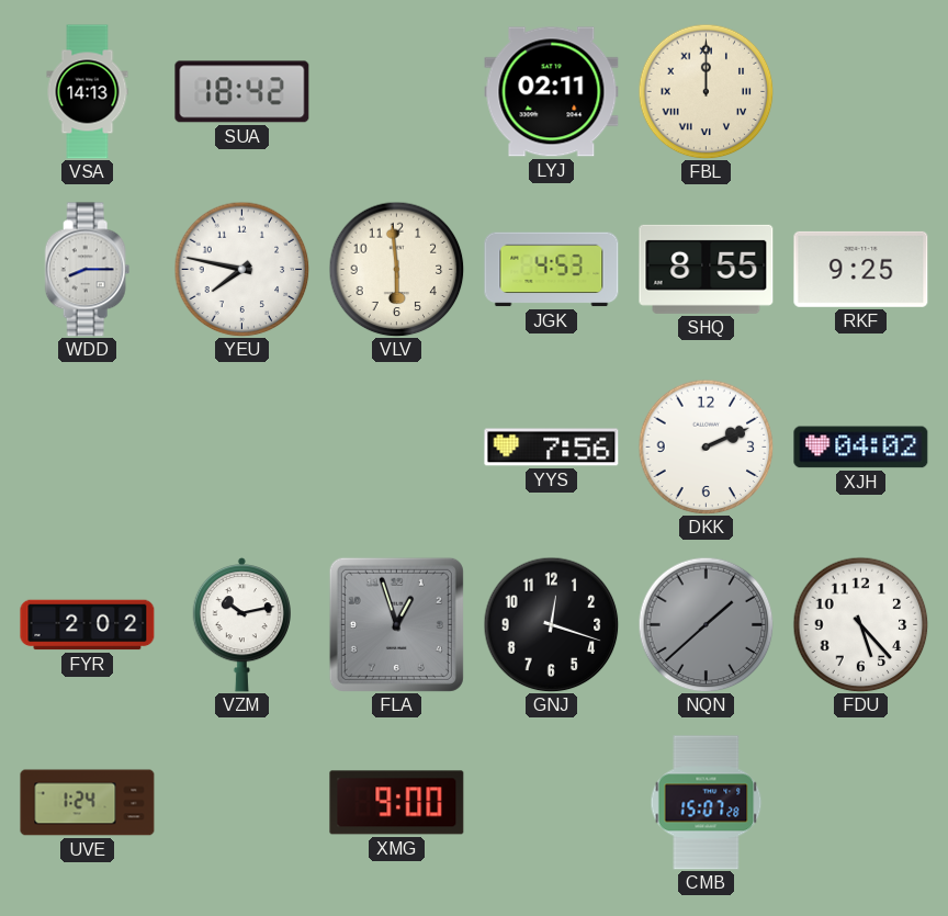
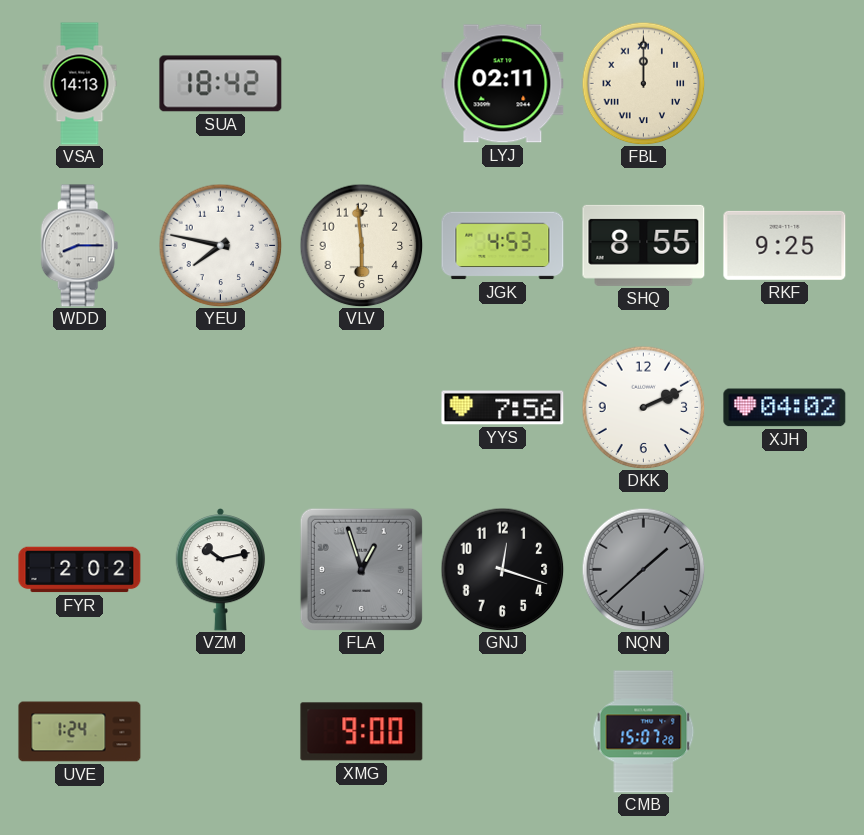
FDU: 5:23 -> none (860, 624)
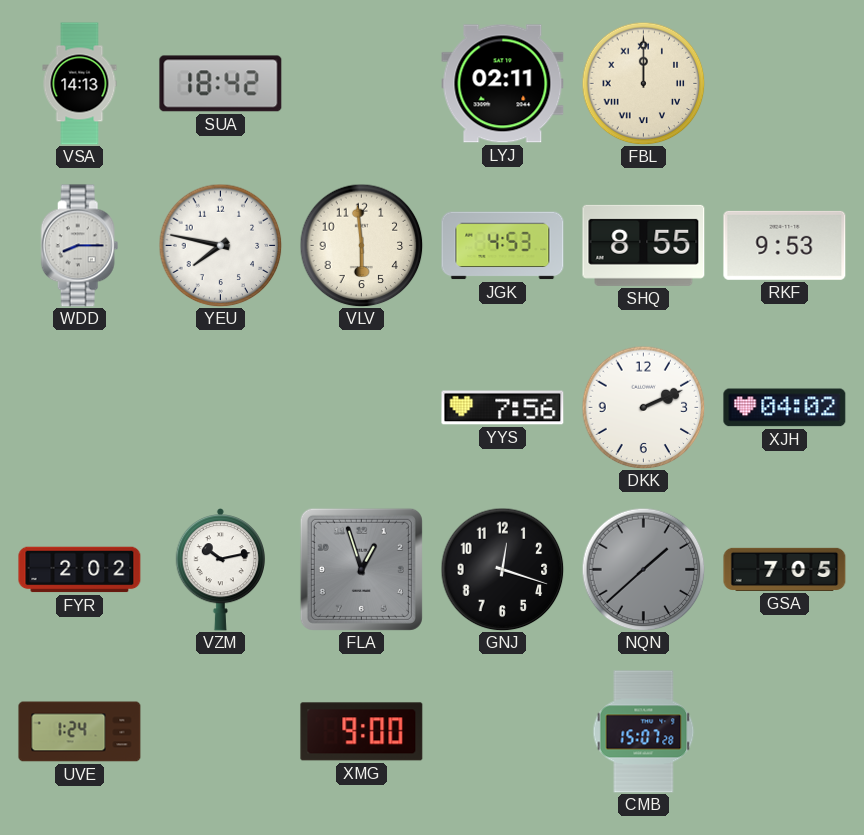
RKF: 9:25 -> 9:53 (785, 245)
GSA: none -> 7:05 (785, 569)
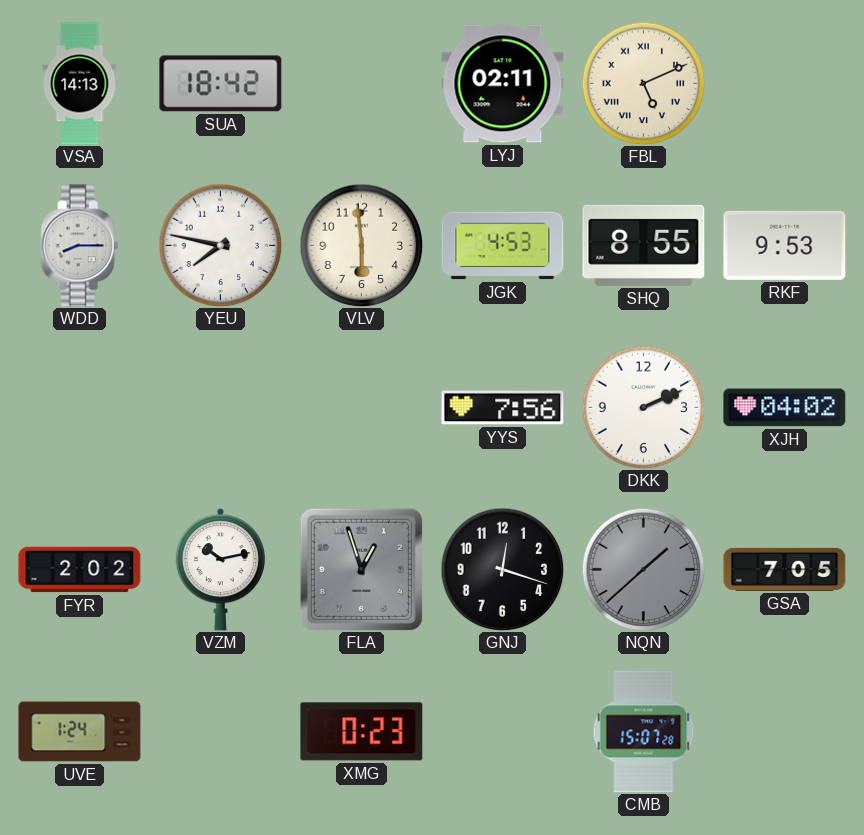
FBL: 12:00 -> 5:11 (643, 83)
XMG: 9:00 -> 0:23 (362, 732)
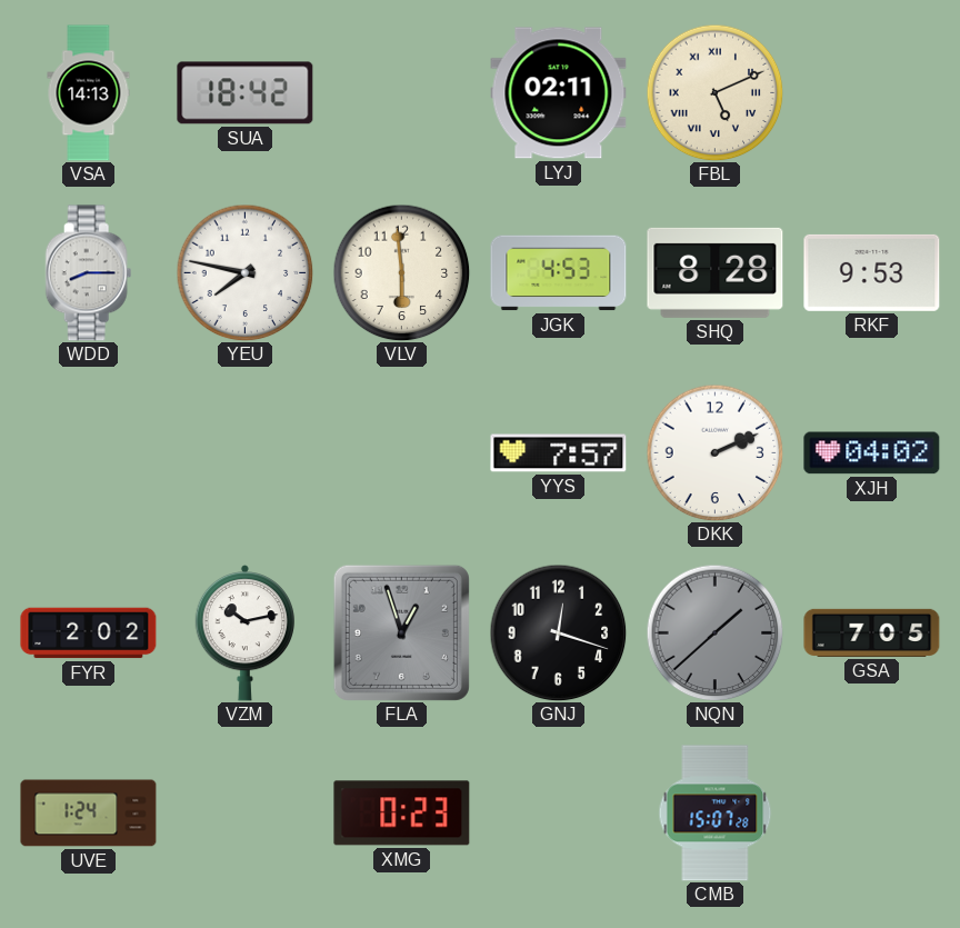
SHQ: 8:55 -> 8:28 (716, 272)
YYS: 7:56 -> 7:57 (559, 453)
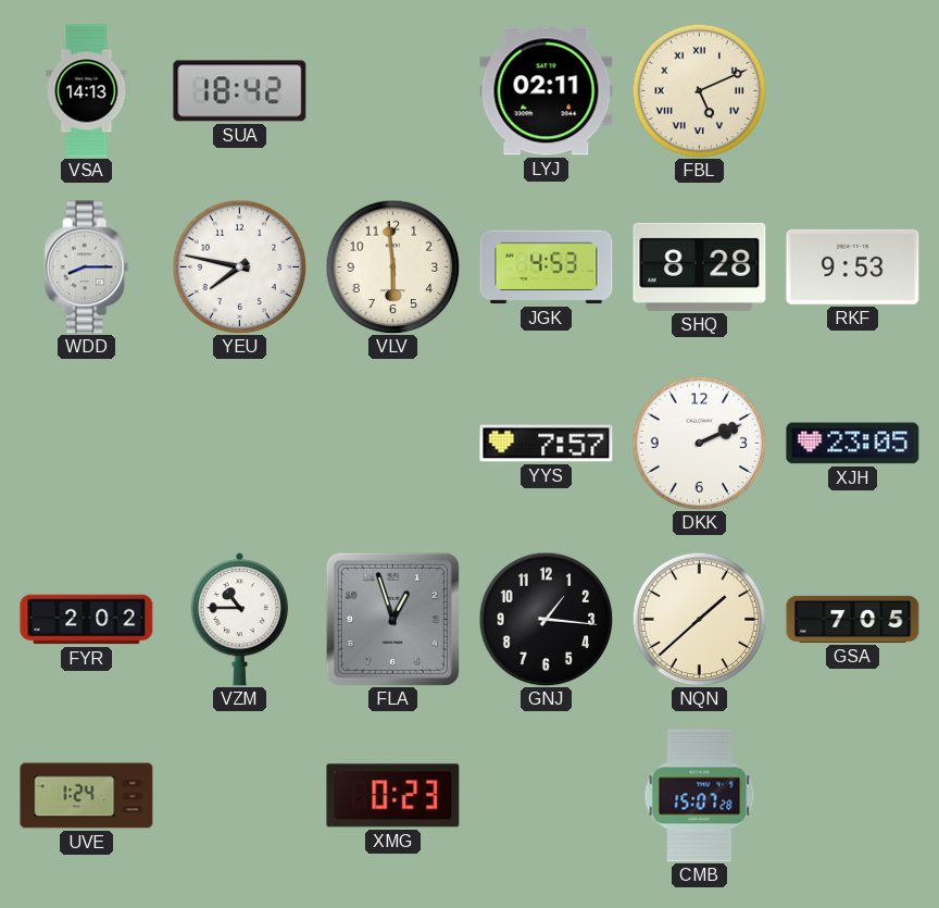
XJH: 04:02 -> 23:05 (853, 444)
VZM: 10:13 -> 10:45 (239, 619)
GNJ: 12:18 -> 1:16 (546, 619)
NQN dial: grey -> cream (699, 619)
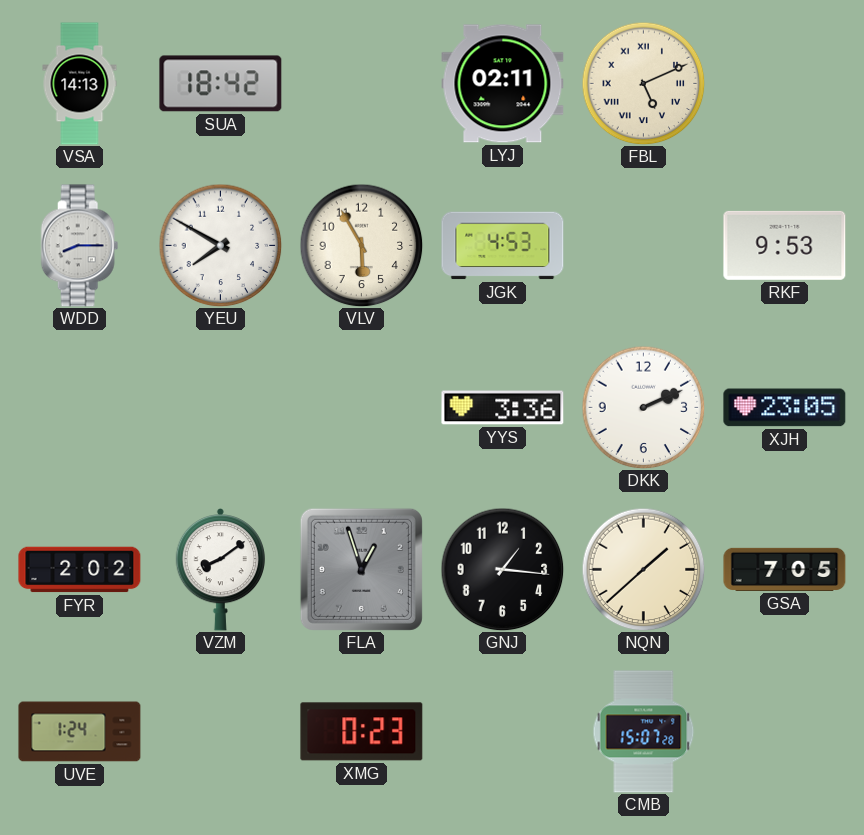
YEU: 7:47 -> 7:50 (220, 245)
VLV: 5:59 -> 5:55 (361, 245)
SHQ: 8:28 -> none (700, 266)
YYS: 7:57 -> 3:36 (503, 408)
VZM: 10:45 -> 8:09 (220, 569)
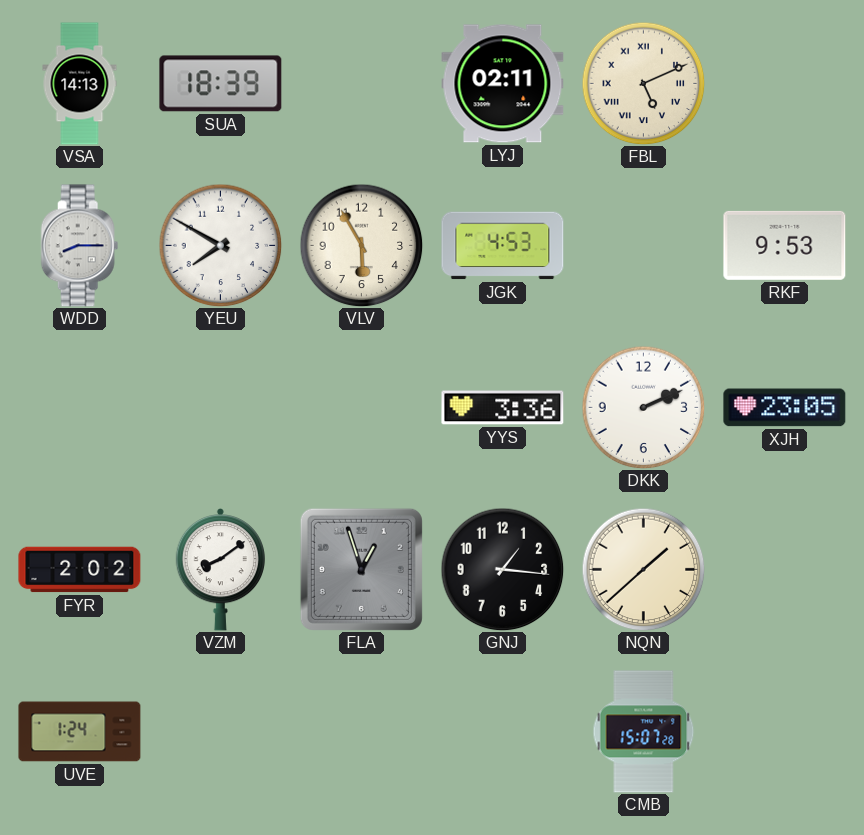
SUA: 18:42 -> 18:39 (221, 84)
GSA: 7:05 -> none (785, 569)
XMG: 0:23 -> none (362, 732)
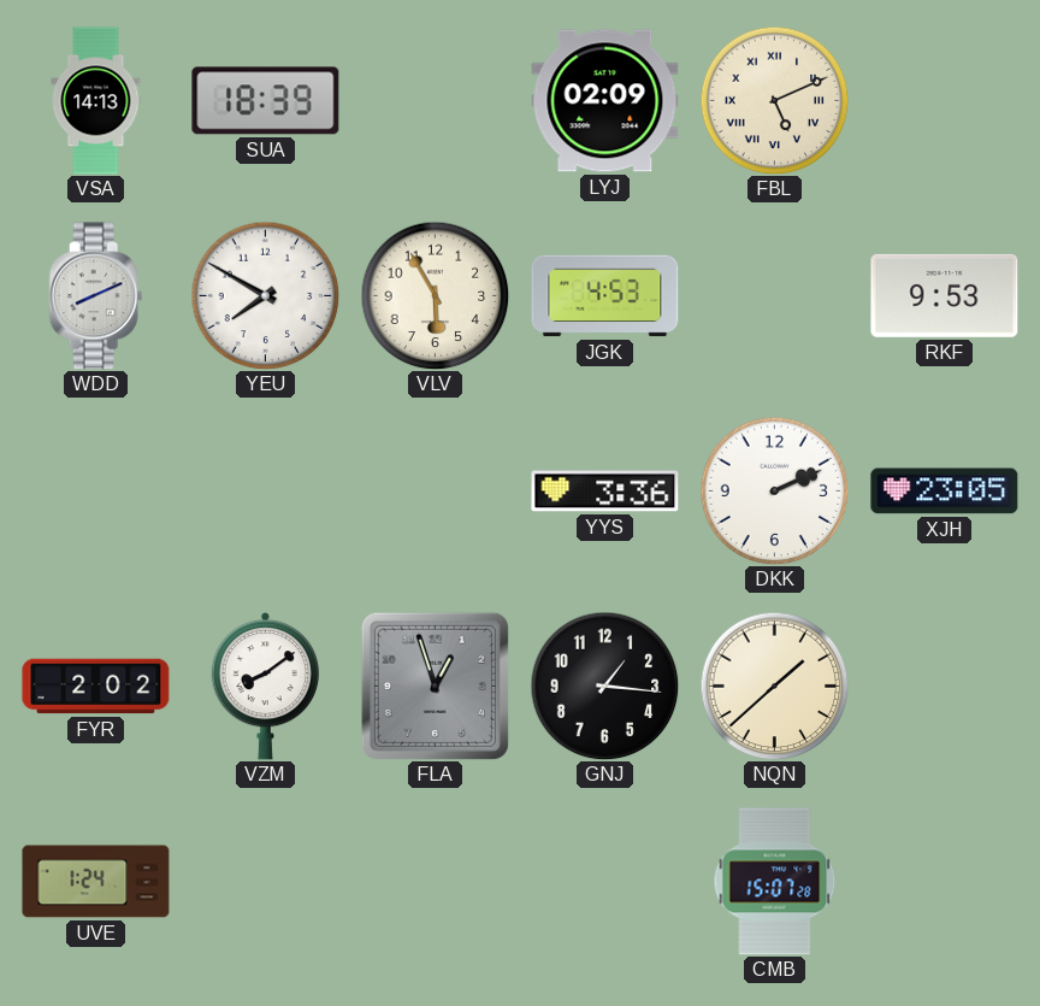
LYJ: 02:11 -> 02:09 (605, 101)
WDD: 8:15 -> 8:11 (96, 296)
